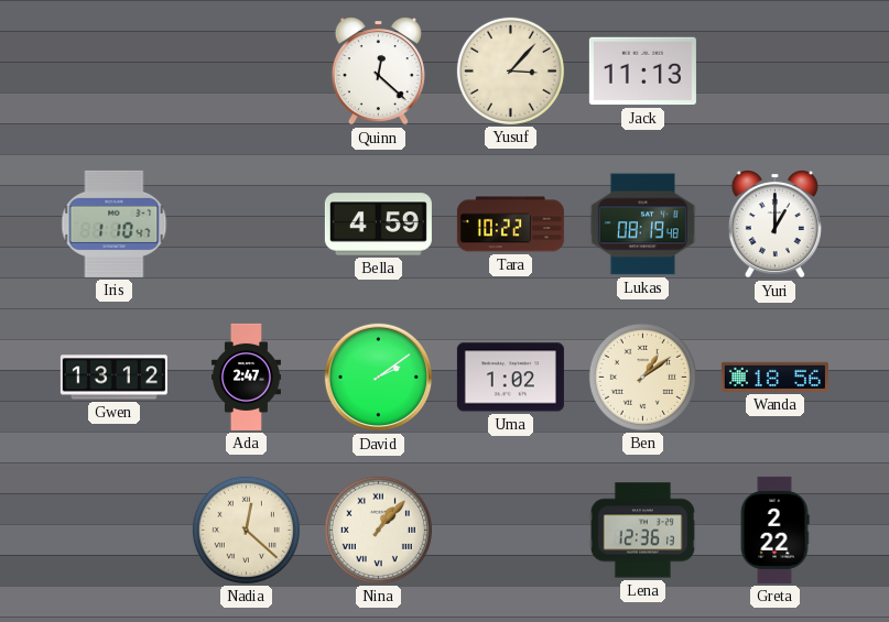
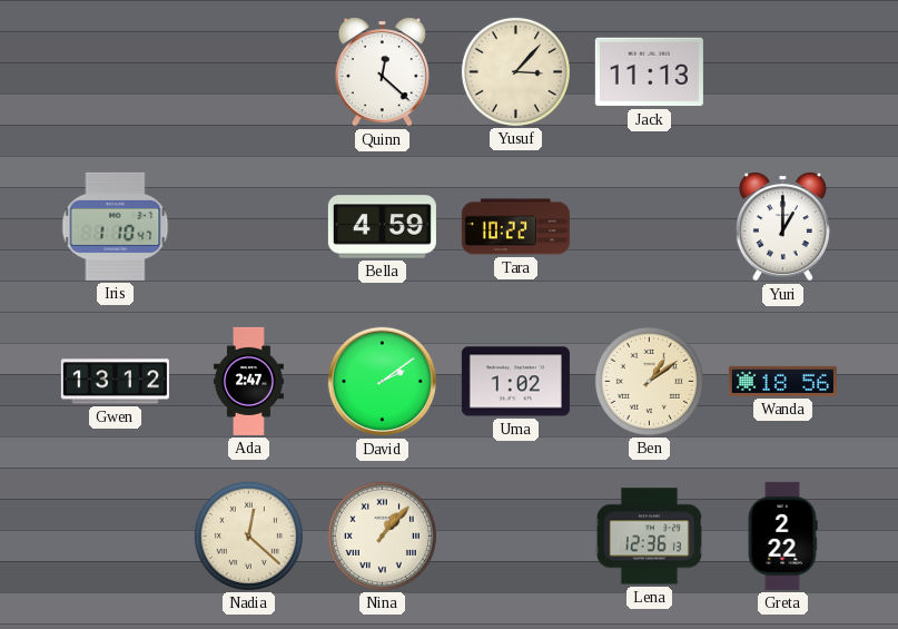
Lukas: 08:19 -> none (642, 225)
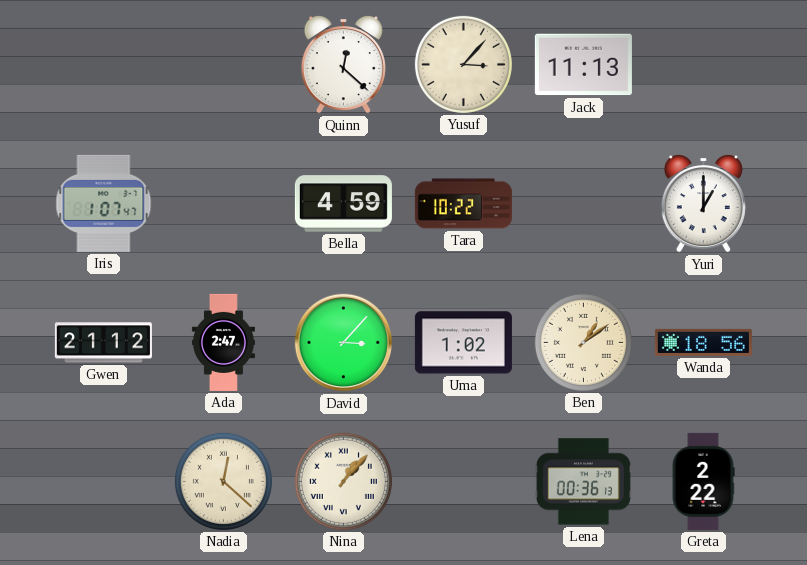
Iris: 1:10 -> 1:07 (104, 203)
Gwen: 13:12 -> 21:12 (103, 343)
David: 2:09 -> 3:07 (344, 343)
Lena: 12:36 -> 00:36 (583, 482)
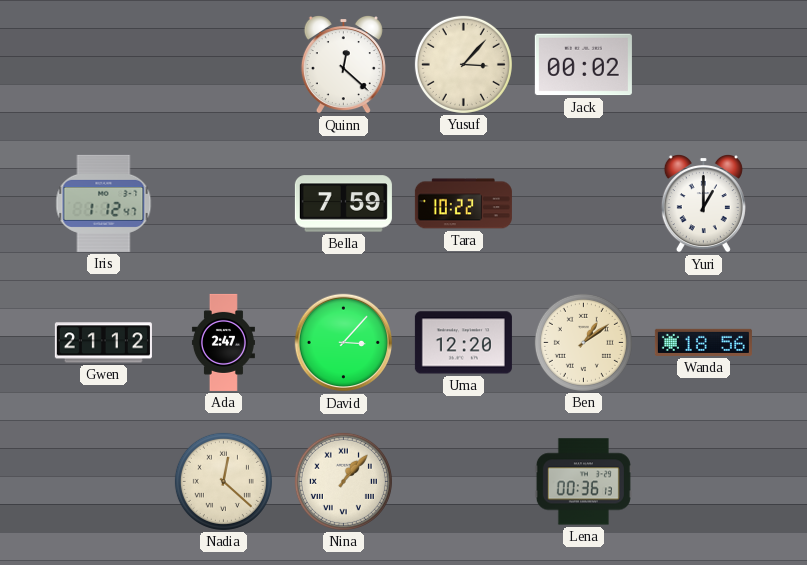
Jack: 11:13 -> 00:02 (583, 65)
Iris: 1:07 -> 1:12 (104, 203)
Bella: 4:59 -> 7:59 (343, 204)
Uma: 1:02 -> 12:20 (463, 343)
Greta: 2:22 -> none (703, 481)
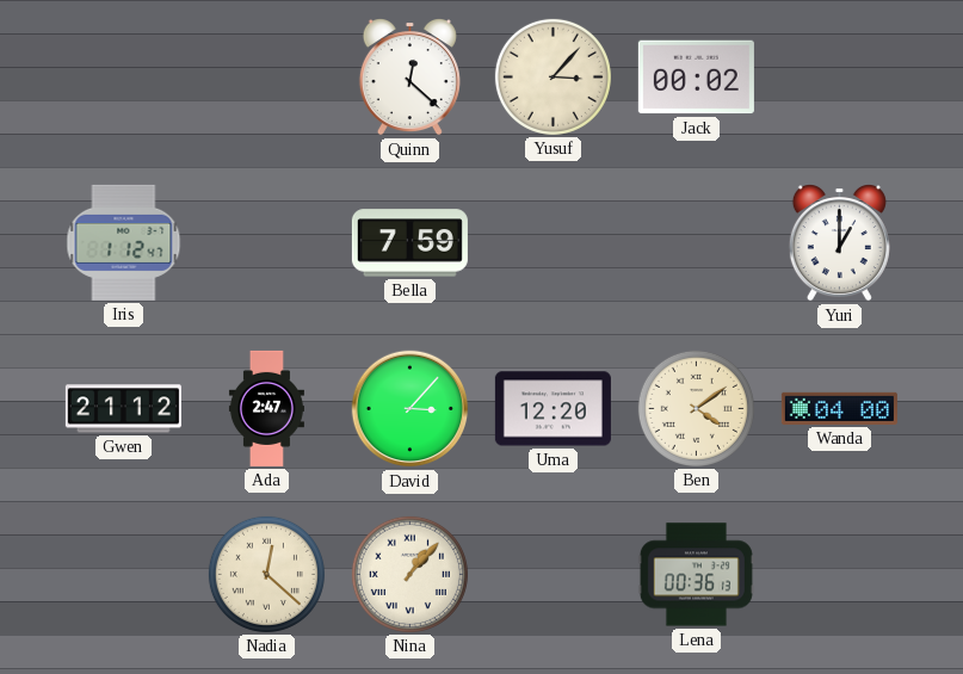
Tara: 10:22 -> none (463, 204)
Ben: 1:09 -> 4:09 (696, 408)
Wanda: 18:56 -> 04:00 (839, 408)
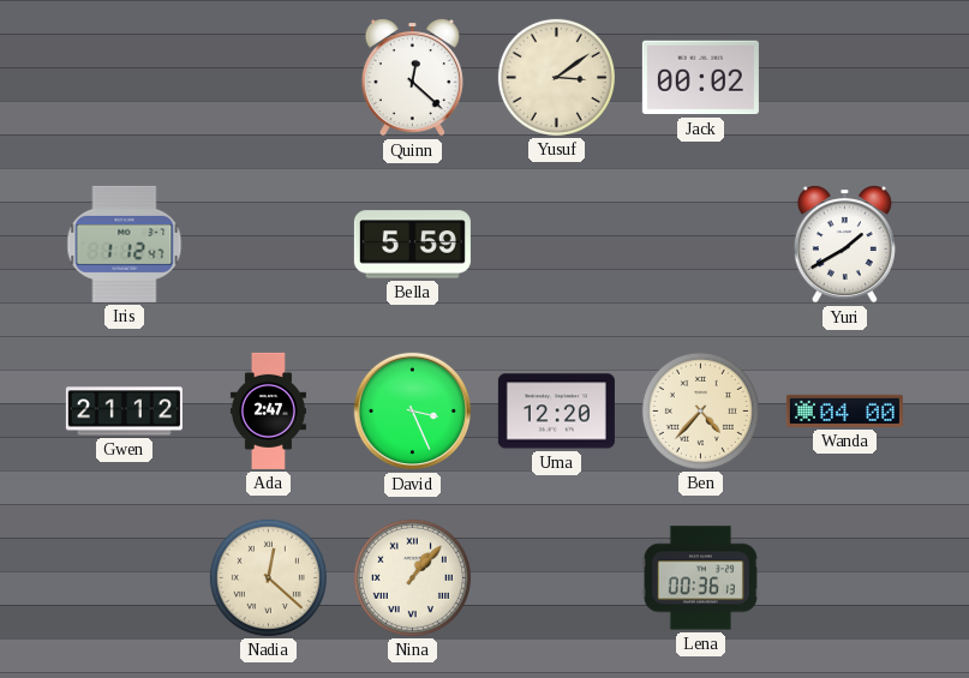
Yusuf: 3:07 -> 3:09 (556, 77)
Bella: 7:59 -> 5:59 (412, 245)
Yuri: 1:00 -> 1:40 (844, 245)
David: 3:07 -> 3:26 (413, 412)
Ben: 4:09 -> 4:37 (700, 410)
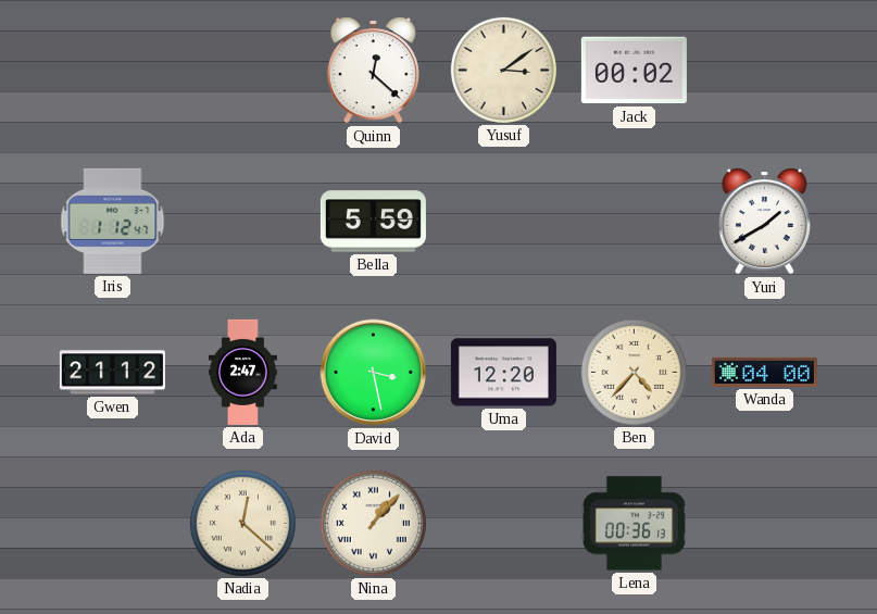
David: 3:26 -> 3:28 (374, 373)
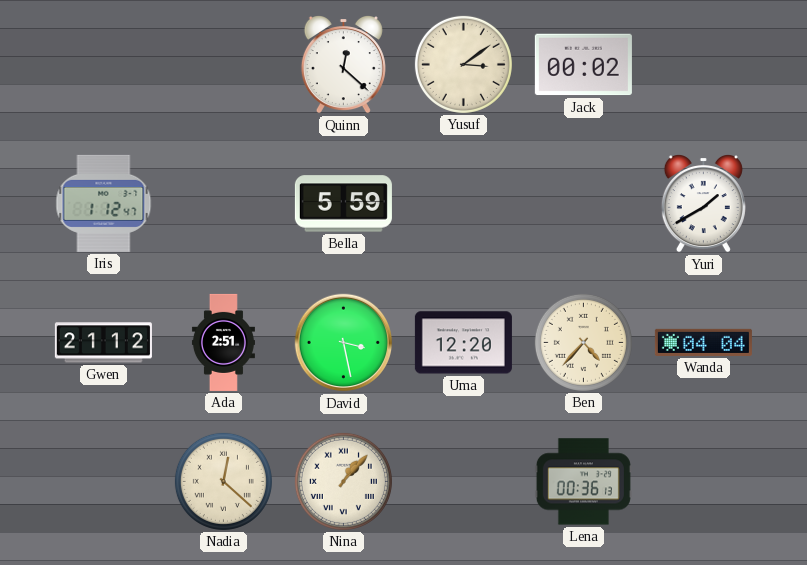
Ada: 2:47 -> 2:51 (223, 342)
Wanda: 04:00 -> 04:04 (703, 342)
